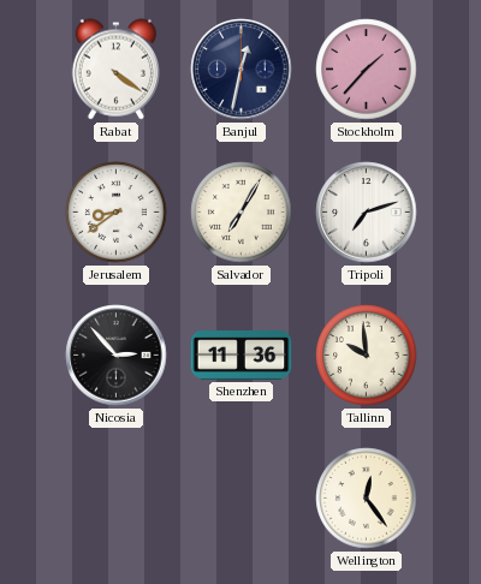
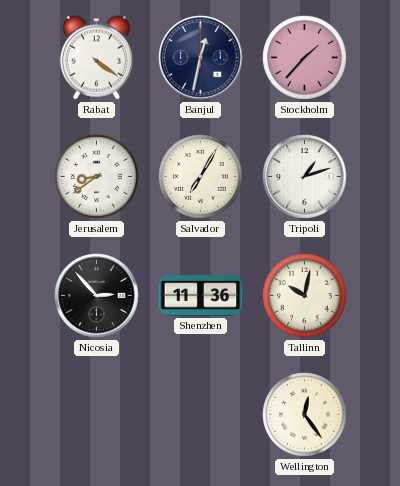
Tripoli: 7:12 -> 1:12 (305, 177)
Tallinn: 9:59 -> 10:02 (305, 296)
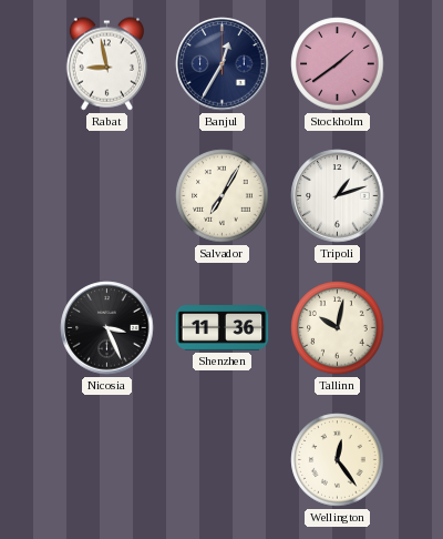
Rabat: 4:21 -> 8:58 (106, 64)
Banjul: 12:32 -> 12:35 (223, 64)
Stockholm: 1:37 -> 1:39 (338, 64)
Jerusalem: 8:39 -> none (97, 177)
Nicosia: 2:53 -> 3:26 (107, 328)
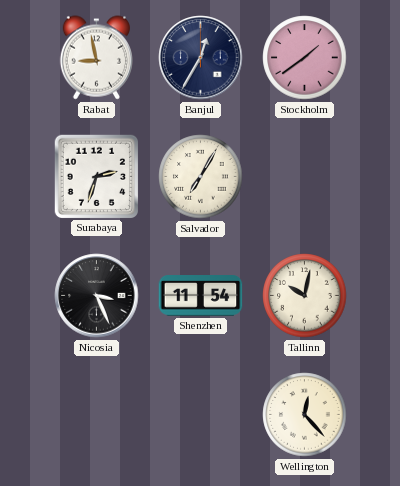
Surabaya: none -> 2:33 (96, 176)
Tripoli: 1:12 -> none (338, 196)
Shenzhen: 11:36 -> 11:54 (201, 296)
Wellington: 12:24 -> 12:23 (305, 415)
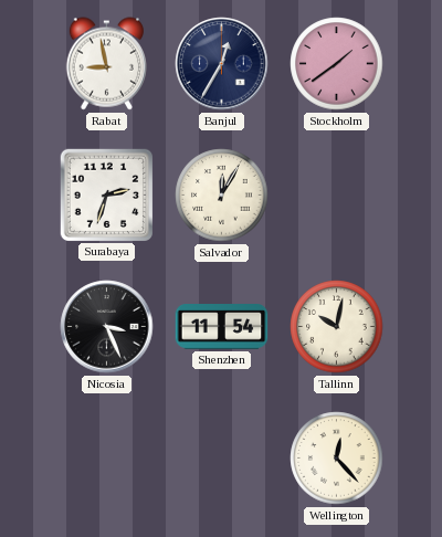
Salvador: 7:05 -> 12:05 (222, 196)
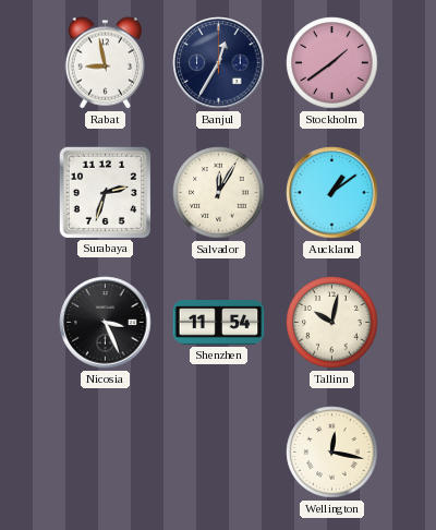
Auckland: none -> 1:09 (332, 193)
Wellington: 12:23 -> 12:17 (332, 453)
